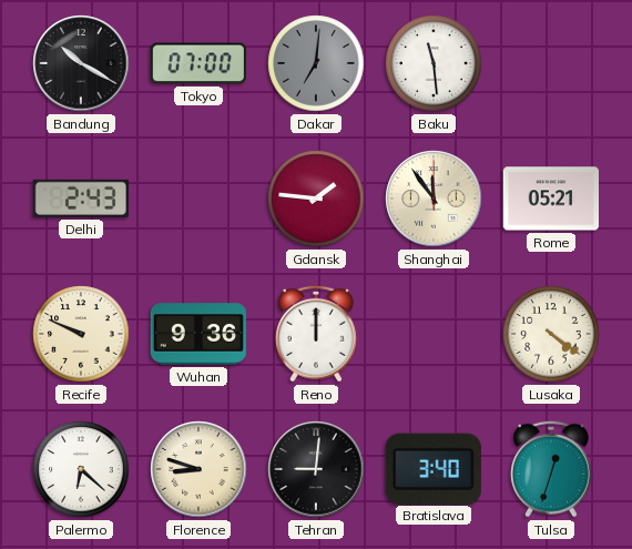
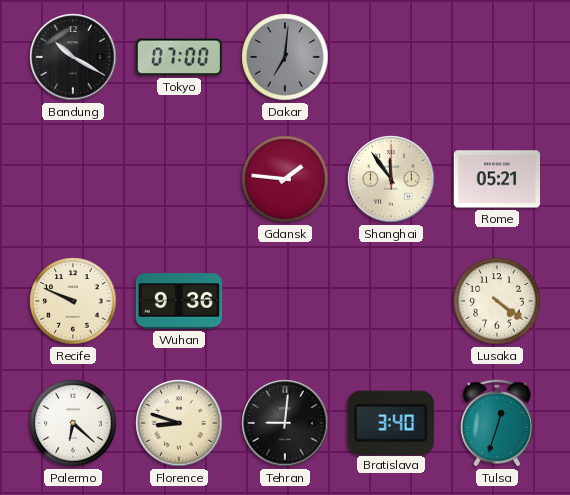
Baku: 11:29 -> none (434, 63)
Delhi: 2:43 -> none (81, 199)
Reno: 12:00 -> none (316, 334)
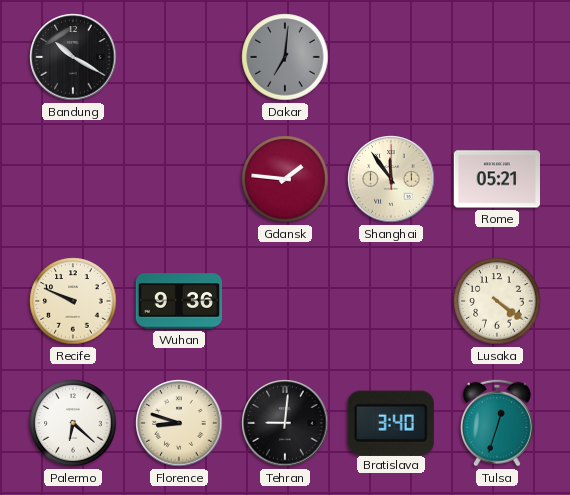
Tokyo: 07:00 -> none (179, 57)
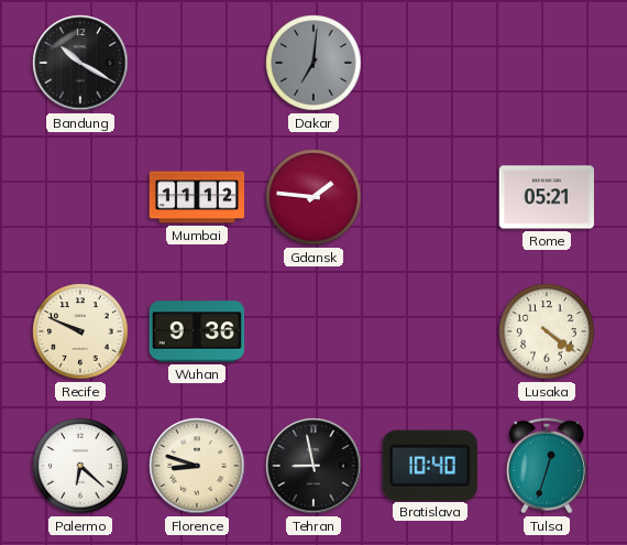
Mumbai: none -> 11:12 (197, 197)
Shanghai: 11:54 -> none (391, 179)
Tehran: 9:01 -> 8:58 (313, 466)
Bratislava: 3:40 -> 10:40 (430, 465)
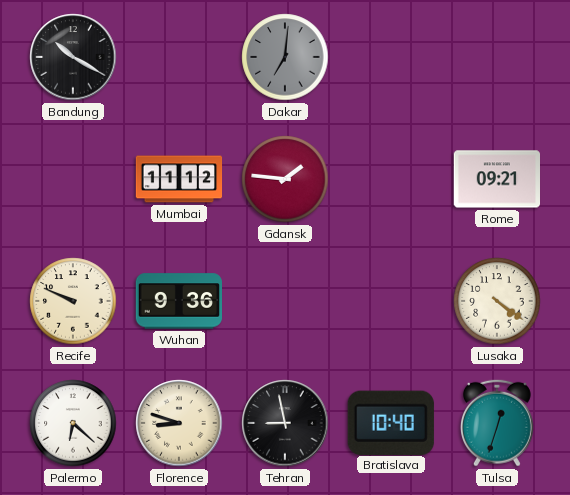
Rome: 05:21 -> 09:21 (496, 179)
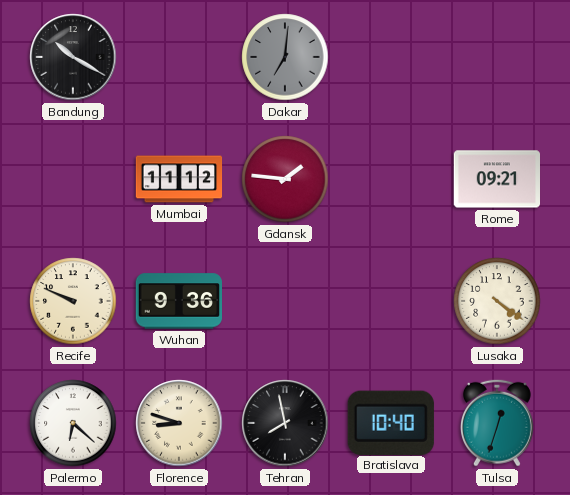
Tehran: 8:58 -> 7:58 (285, 423)
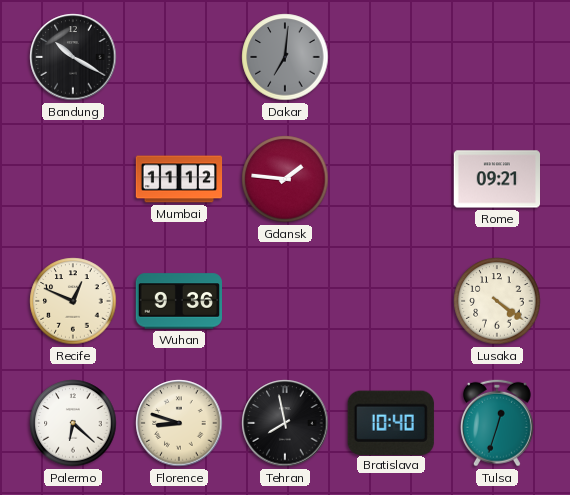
Recife: 9:49 -> 12:49 (73, 301)
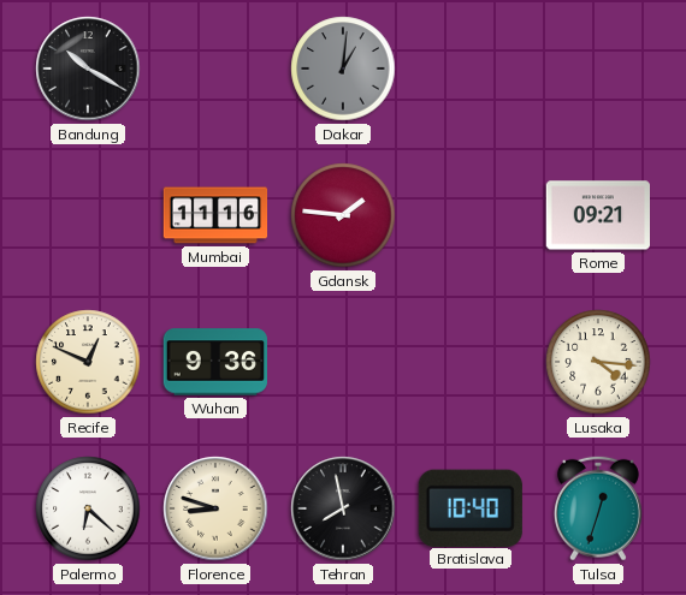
Dakar: 7:01 -> 1:01 (343, 69)
Mumbai: 11:12 -> 11:16 (215, 215)
Lusaka: 4:21 -> 4:16 (598, 362)
